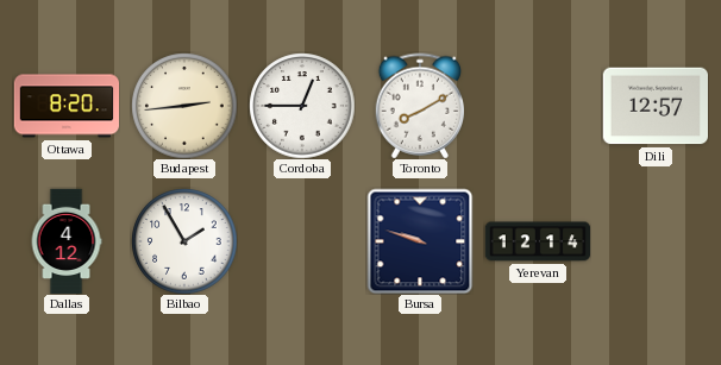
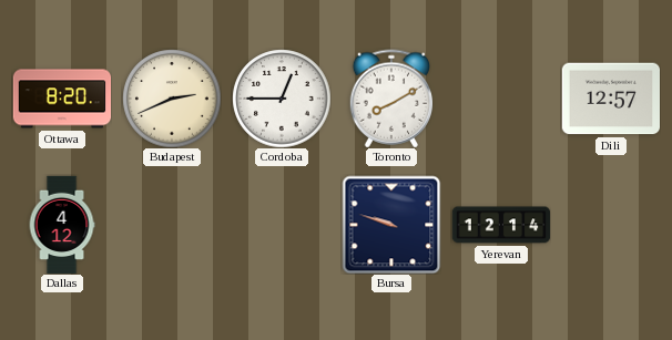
Budapest: 2:44 -> 2:41 (172, 99)
Bilbao: 1:55 -> none (184, 241)
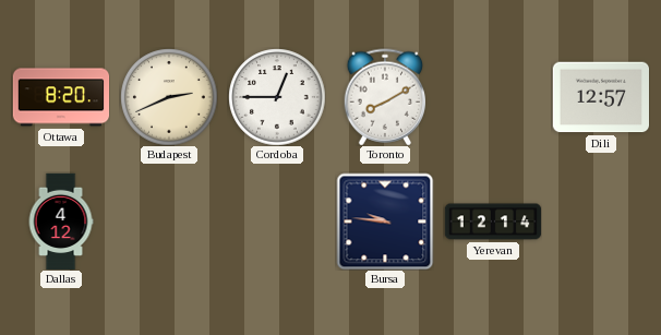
Bursa: 9:48 -> 9:46 (385, 222)
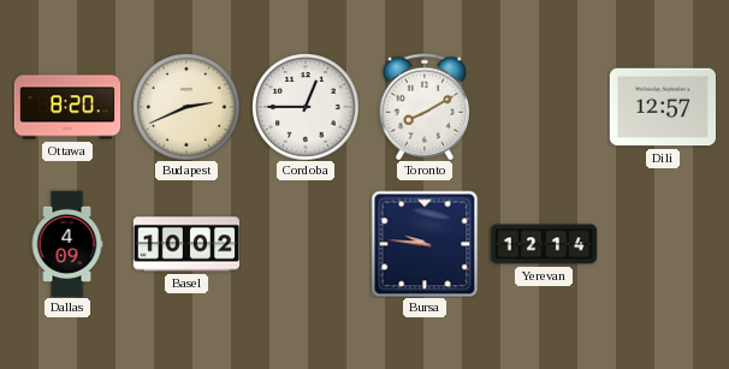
Dallas: 4:12 -> 4:09 (67, 244)
Basel: none -> 10:02 (186, 244)
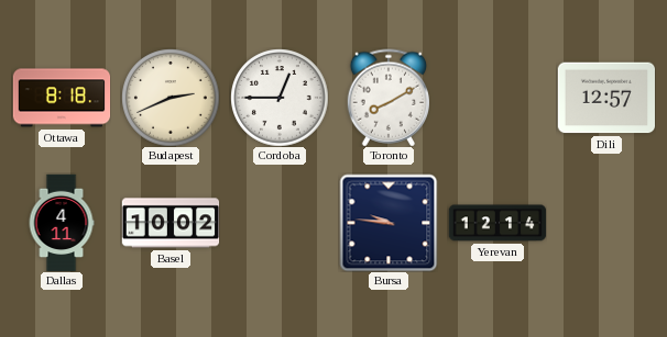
Ottawa: 8:20 -> 8:18 (62, 98)
Dallas: 4:09 -> 4:11 (62, 223)
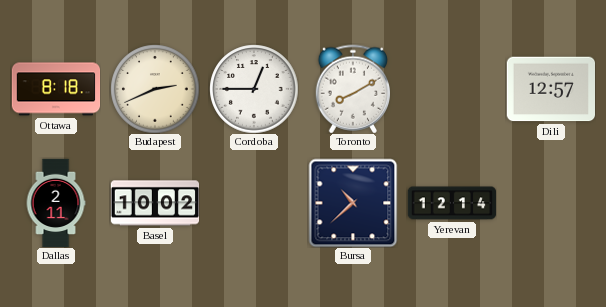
Dallas: 4:11 -> 2:11 (56, 203)
Bursa: 9:46 -> 10:38 (353, 203)
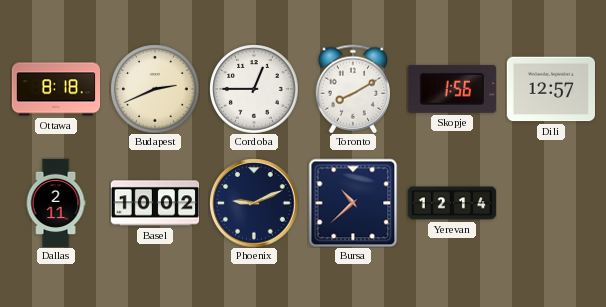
Skopje: none -> 1:56 (452, 89)
Phoenix: none -> 9:11 (254, 203)
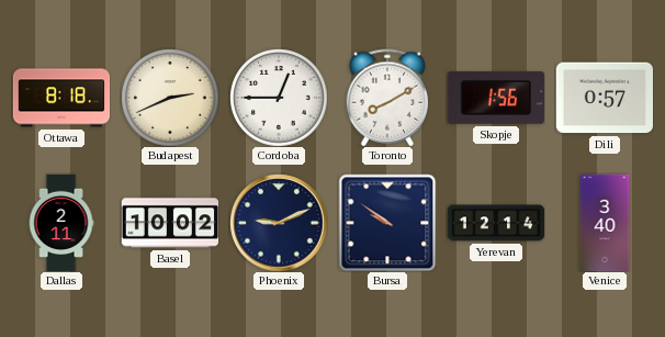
Dili: 12:57 -> 0:57 (604, 98)
Bursa: 10:38 -> 9:51 (387, 223)
Venice: none -> 3:40 (605, 223)
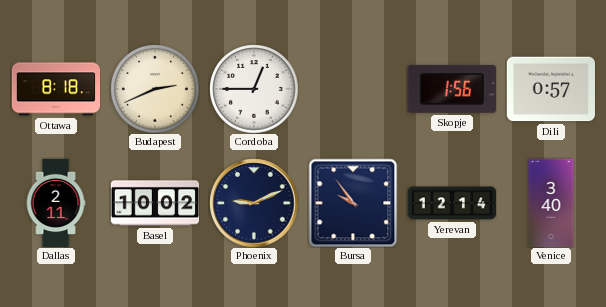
Toronto: 8:10 -> none (387, 98)
Bursa: 9:51 -> 9:54 (353, 203)
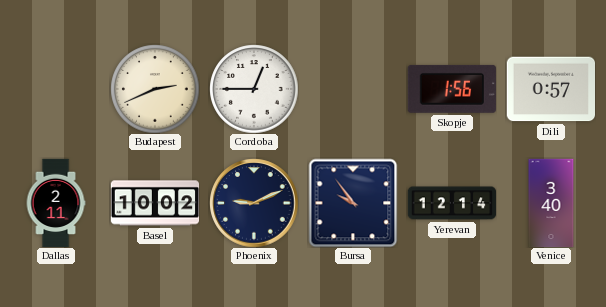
Ottawa: 8:18 -> none (56, 89)
